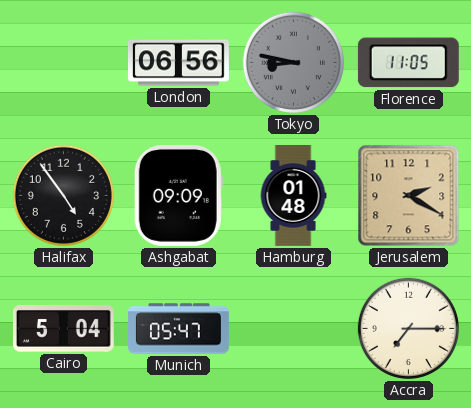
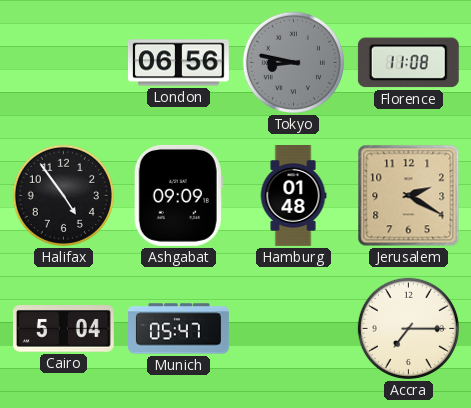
Florence: 11:05 -> 11:08 (408, 63)
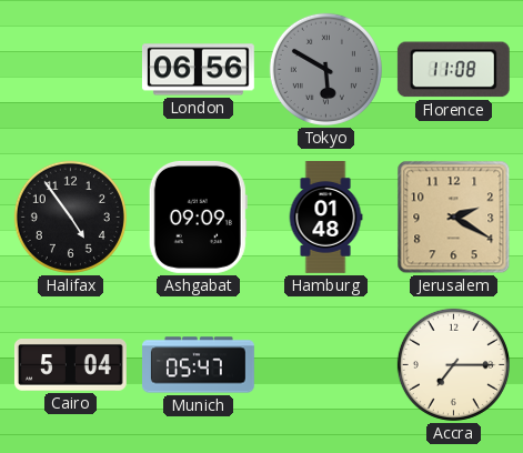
Tokyo: 8:47 -> 5:50 (325, 69)
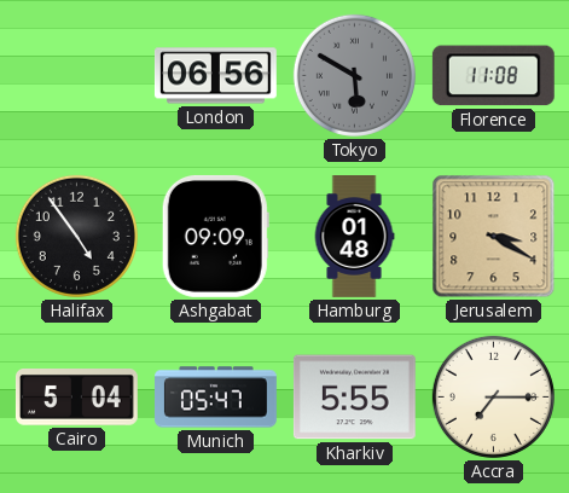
Jerusalem: 2:20 -> 3:20 (494, 237)
Kharkiv: none -> 5:55 (354, 398)
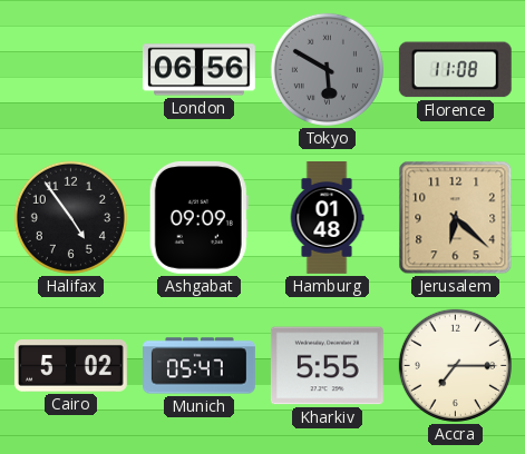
Jerusalem: 3:20 -> 6:22 (456, 218)
Cairo: 5:04 -> 5:02 (70, 366)
